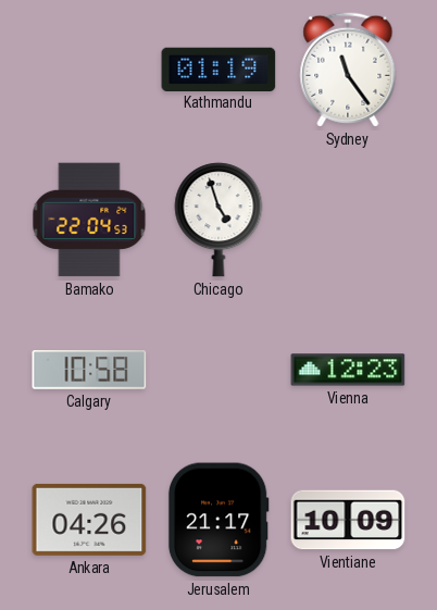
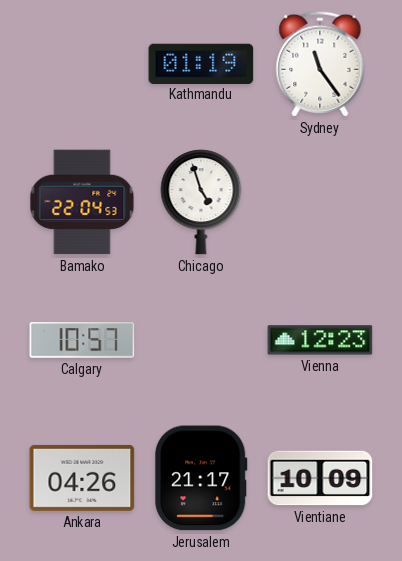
Calgary: 10:58 -> 10:57 (82, 341)
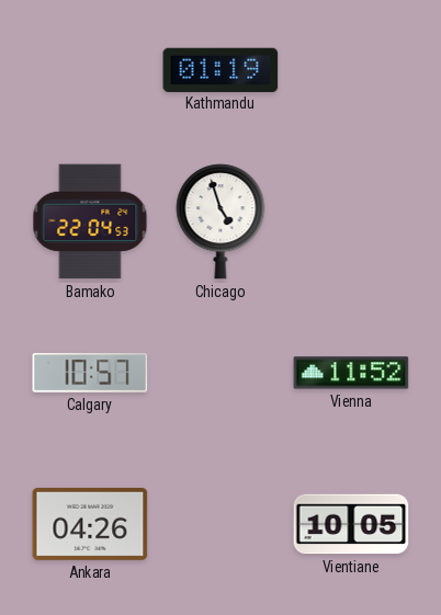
Sydney: 11:24 -> none (320, 64)
Vienna: 12:23 -> 11:52 (351, 373)
Jerusalem: 21:17 -> none (201, 478)
Vientiane: 10:09 -> 10:05 (351, 524)
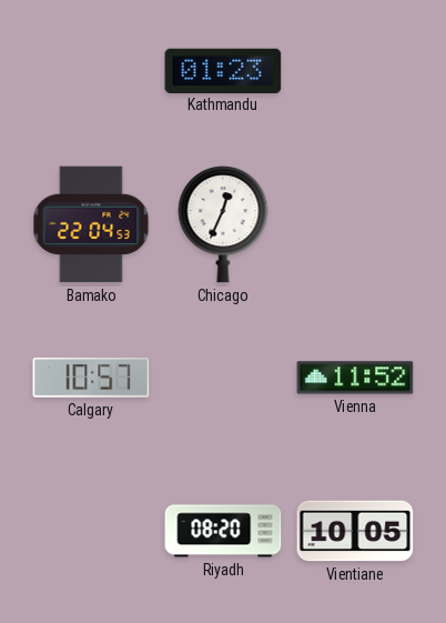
Kathmandu: 01:19 -> 01:23 (223, 70)
Chicago: 4:57 -> 12:34 (223, 224)
Ankara: 04:26 -> none (90, 524)
Riyadh: none -> 08:20 (223, 531)
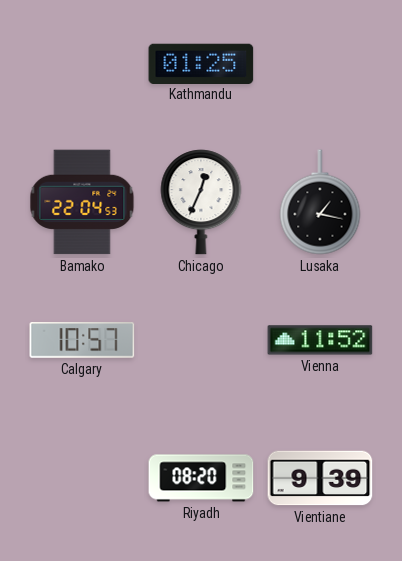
Kathmandu: 01:23 -> 01:25 (201, 63)
Lusaka: none -> 1:17 (320, 202)
Vientiane: 10:05 -> 9:39 (320, 478)
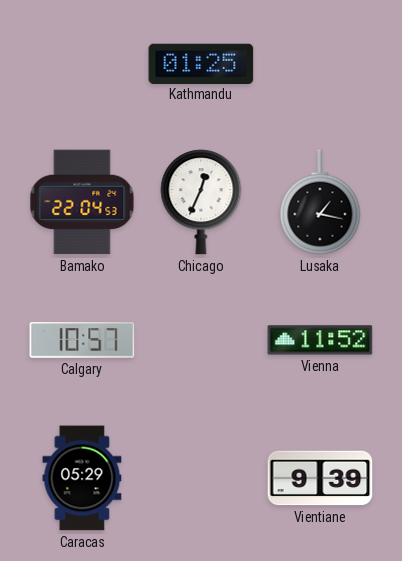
Caracas: none -> 05:29 (82, 478)
Riyadh: 08:20 -> none (201, 478)
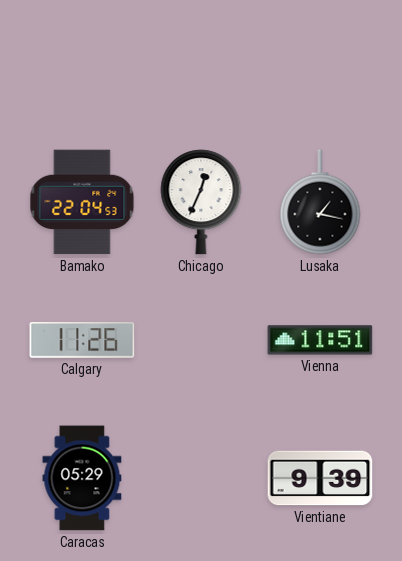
Kathmandu: 01:25 -> none (201, 63)
Calgary: 10:57 -> 11:26 (82, 341)
Vienna: 11:52 -> 11:51 (320, 340)
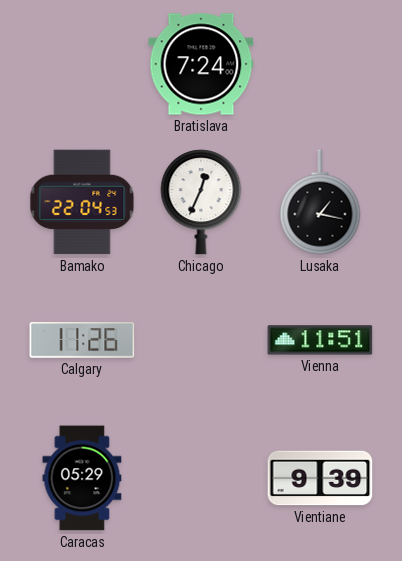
Bratislava: none -> 7:24 (201, 64)
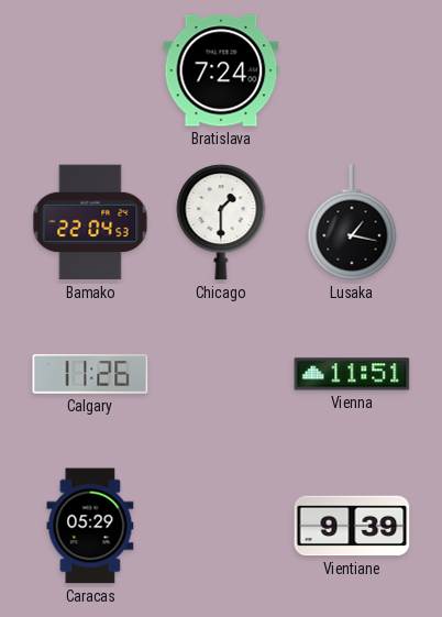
Chicago: 12:34 -> 1:30 (221, 222)
